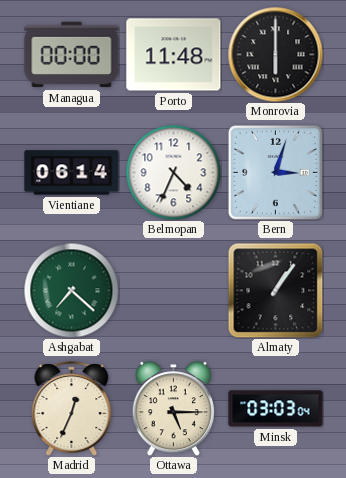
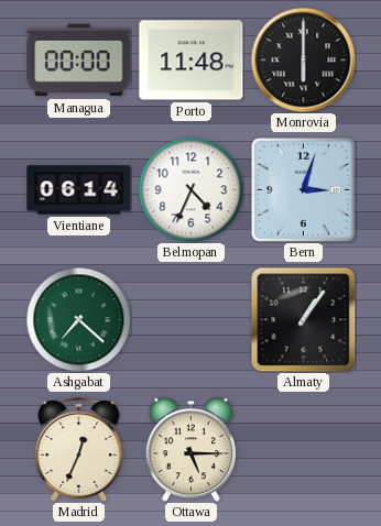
Minsk: 03:03 -> none (276, 409)
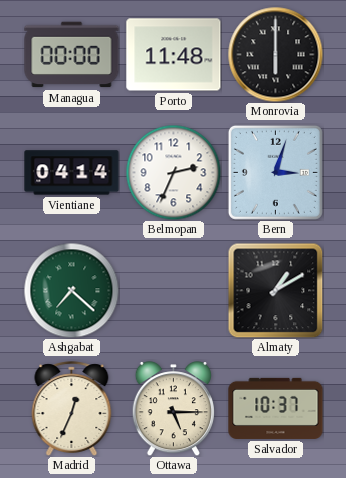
Vientiane: 06:14 -> 04:14 (72, 173)
Belmopan: 4:34 -> 2:34 (173, 172)
Almaty: 1:06 -> 1:10 (275, 290)
Salvador: none -> 10:37 (276, 408)
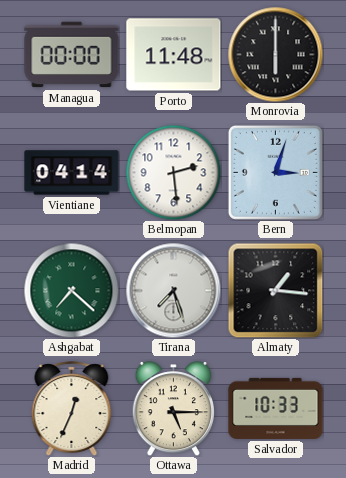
Belmopan: 2:34 -> 2:29 (173, 172)
Tirana: none -> 7:27 (173, 290)
Almaty: 1:10 -> 1:16 (275, 290)
Salvador: 10:37 -> 10:33 (276, 408)
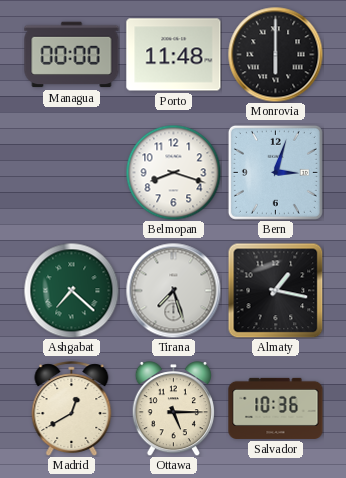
Vientiane: 04:14 -> none (72, 173)
Belmopan: 2:29 -> 8:18 (173, 172)
Almaty: 1:16 -> 1:17 (275, 290)
Madrid: 12:34 -> 12:40 (72, 408)
Salvador: 10:33 -> 10:36 (276, 408)
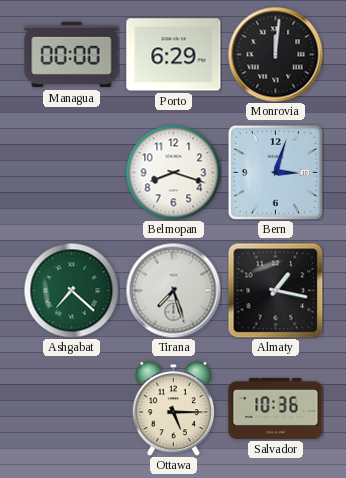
Porto: 11:48 -> 6:29 (174, 55)
Monrovia: 6:00 -> 12:01 (275, 54)
Madrid: 12:40 -> none (72, 408)
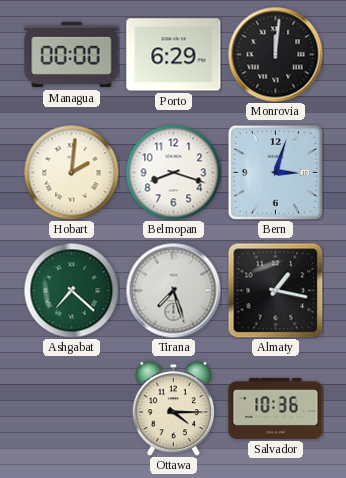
Hobart: none -> 2:01 (71, 172)
Ottawa: 5:15 -> 4:15 (173, 409)
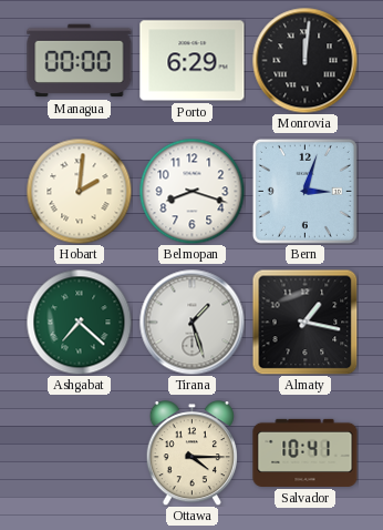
Tirana: 7:27 -> 1:27 (191, 322)
Salvador: 10:36 -> 10:41 (306, 452)
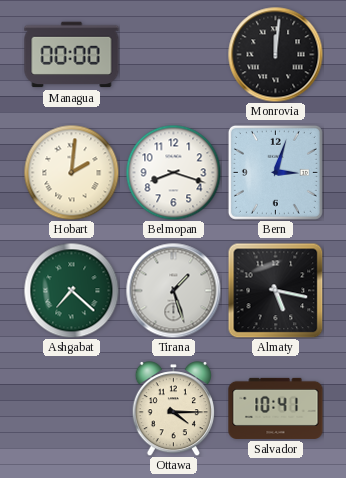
Porto: 6:29 -> none (193, 61)
Almaty: 1:17 -> 5:17 (275, 290)
